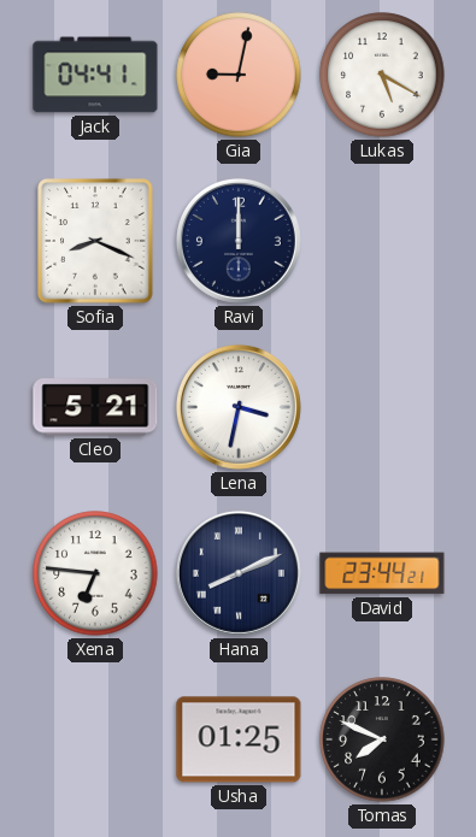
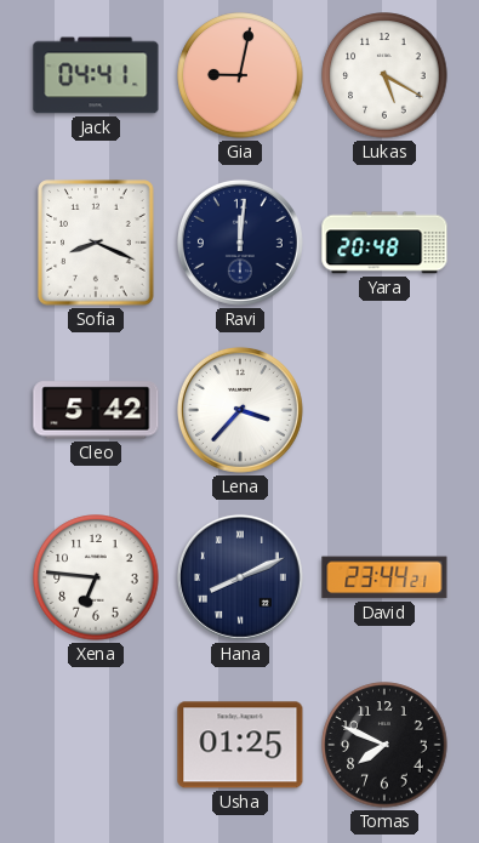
Ravi: 12:00 -> 12:01 (240, 243)
Yara: none -> 20:48 (384, 243)
Cleo: 5:21 -> 5:42 (96, 410)
Lena: 3:32 -> 3:37 (240, 410)
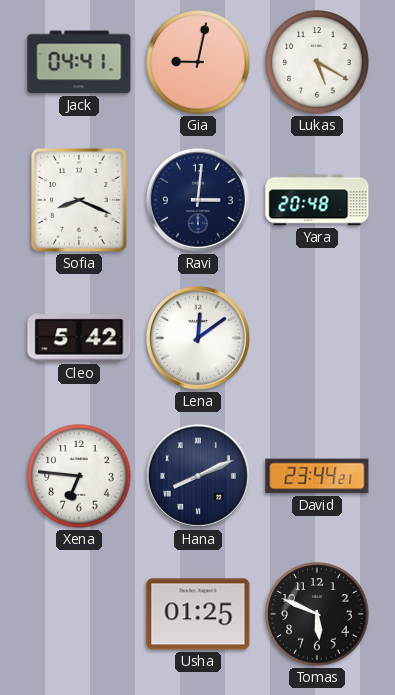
Ravi: 12:01 -> 3:01 (198, 200)
Lena: 3:37 -> 12:09 (198, 338)
Tomas: 7:49 -> 5:49 (317, 614)
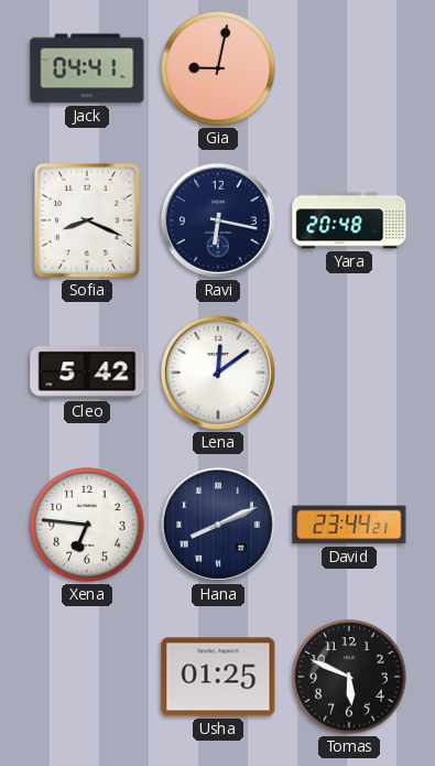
Lukas: 5:20 -> none (317, 62)
Ravi: 3:01 -> 6:17 (218, 220)
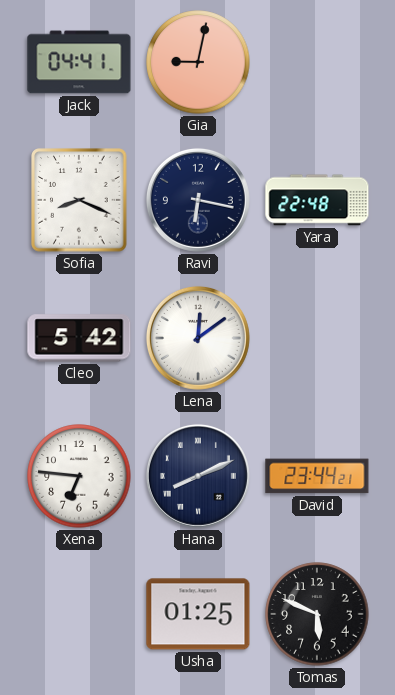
Yara: 20:48 -> 22:48 (317, 200)
